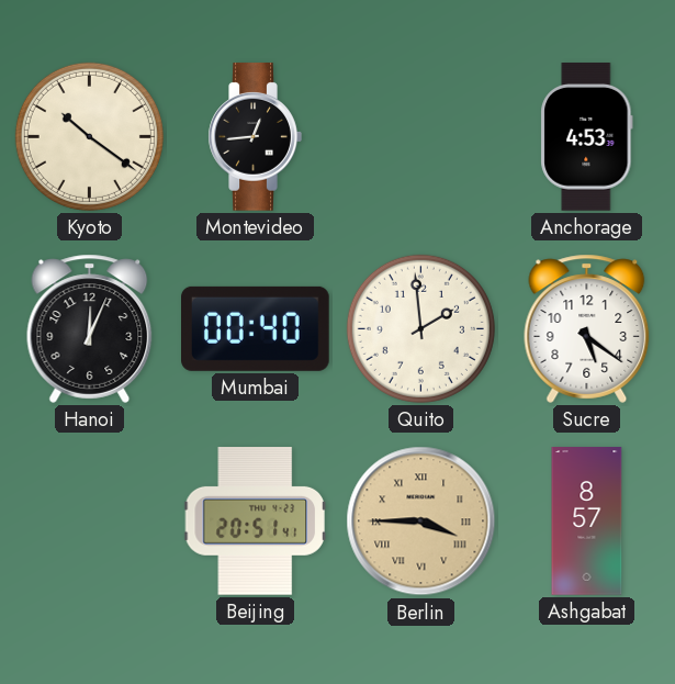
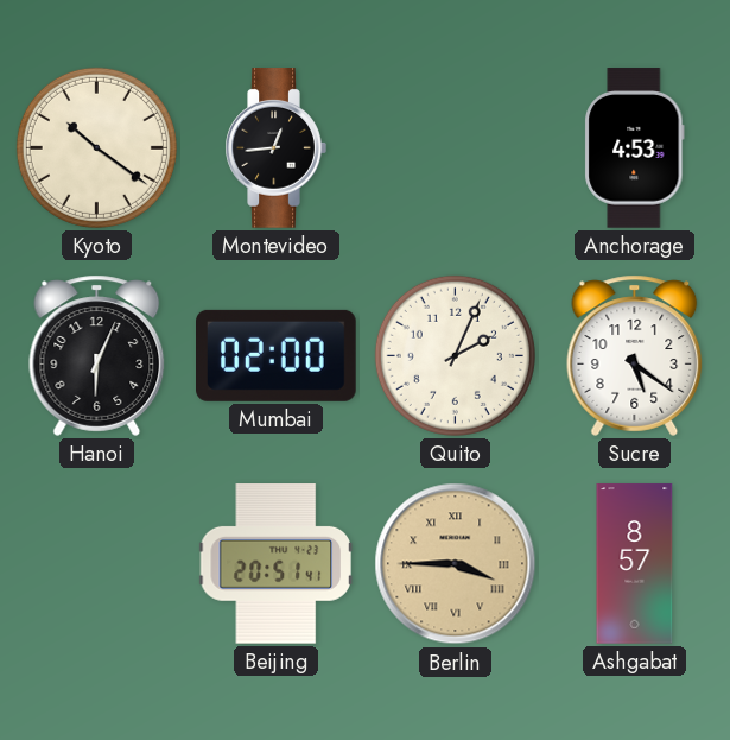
Hanoi: 12:04 -> 6:04 (97, 355)
Mumbai: 00:40 -> 02:00 (277, 355)
Quito: 1:59 -> 2:04 (455, 355)
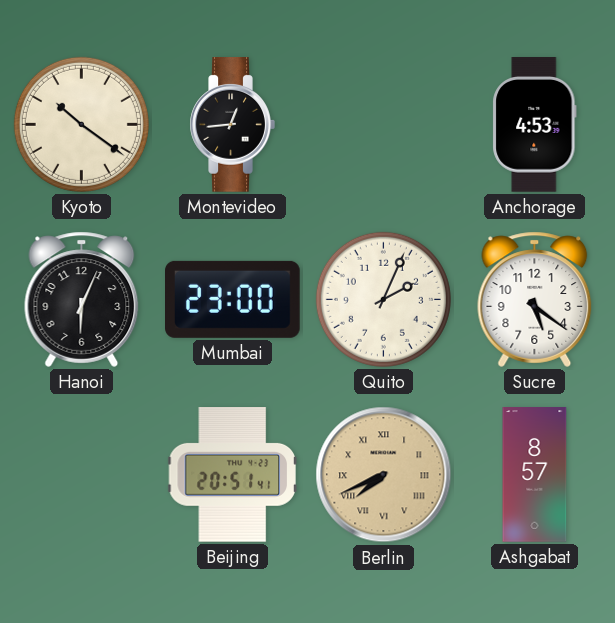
Mumbai: 02:00 -> 23:00 (233, 299)
Berlin: 3:45 -> 7:41 (384, 475)
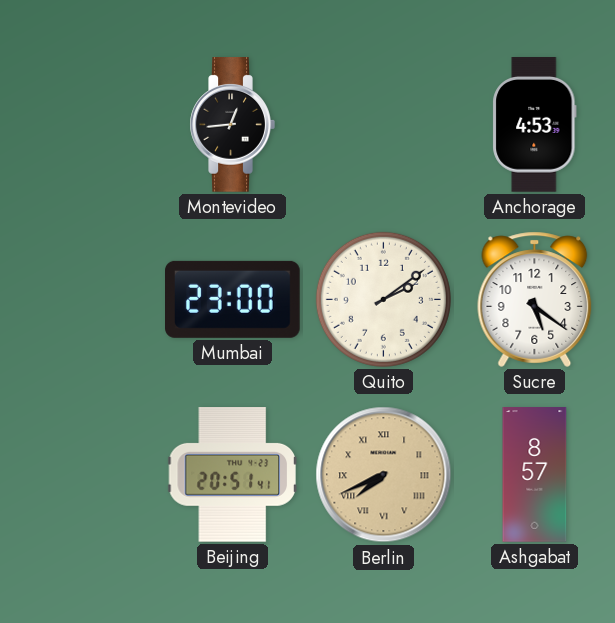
Kyoto: 10:21 -> none (81, 124)
Hanoi: 6:04 -> none (82, 299)
Quito: 2:04 -> 2:09 (383, 299)
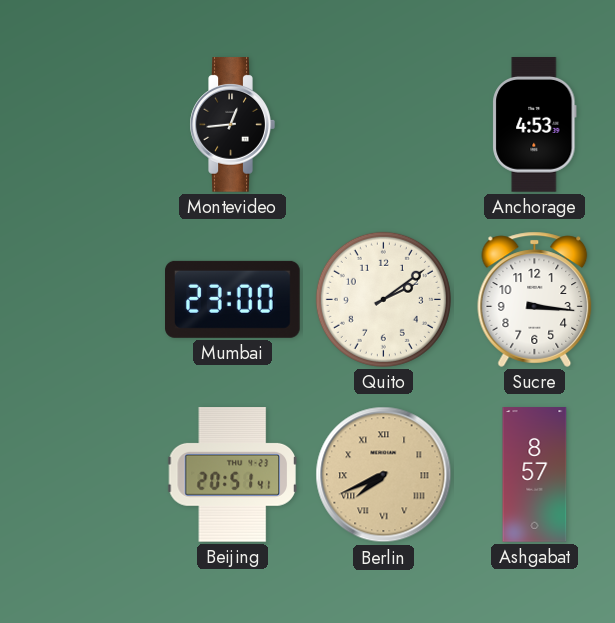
Sucre: 5:21 -> 3:16 (535, 299)
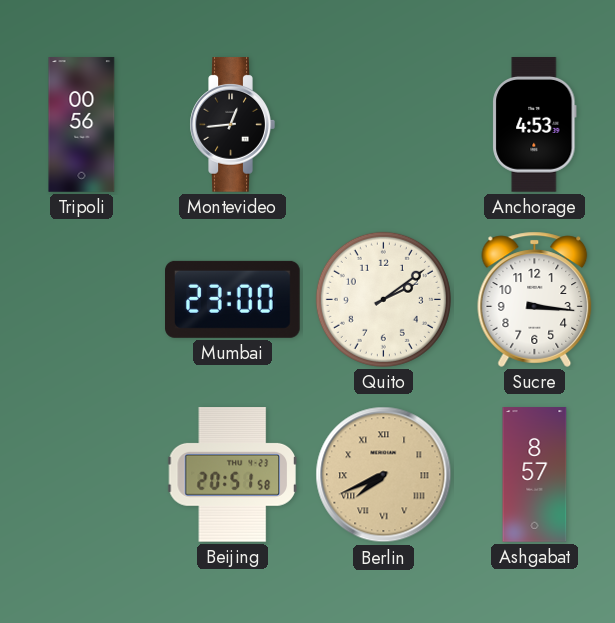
Tripoli: none -> 00:56 (82, 125)
Beijing: 20:51:41 -> 20:51:58 (232, 475)
